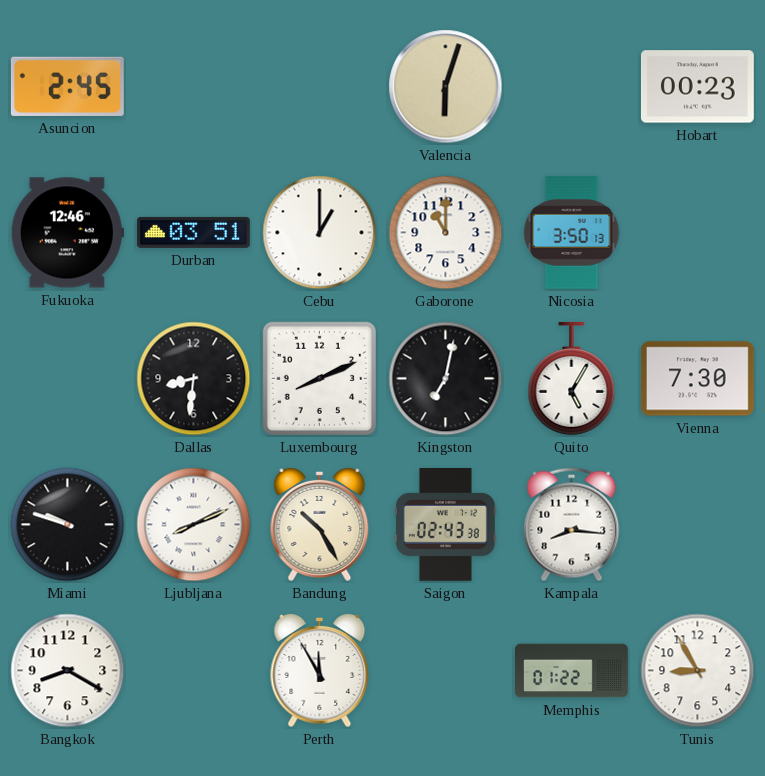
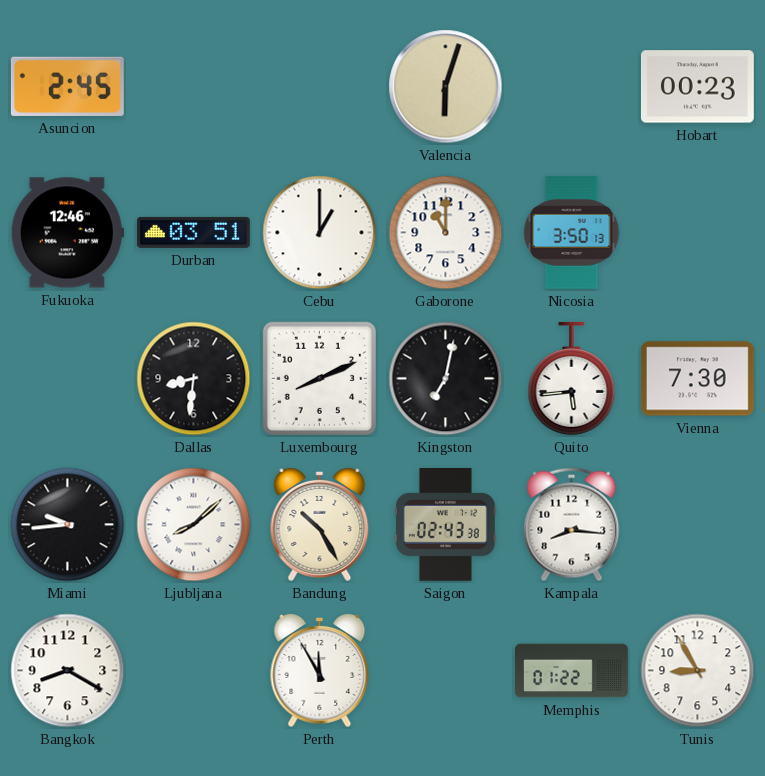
Quito: 5:05 -> 5:44 (572, 378)
Miami: 9:48 -> 9:44 (68, 525)
Ljubljana: 8:11 -> 8:08 (194, 525)
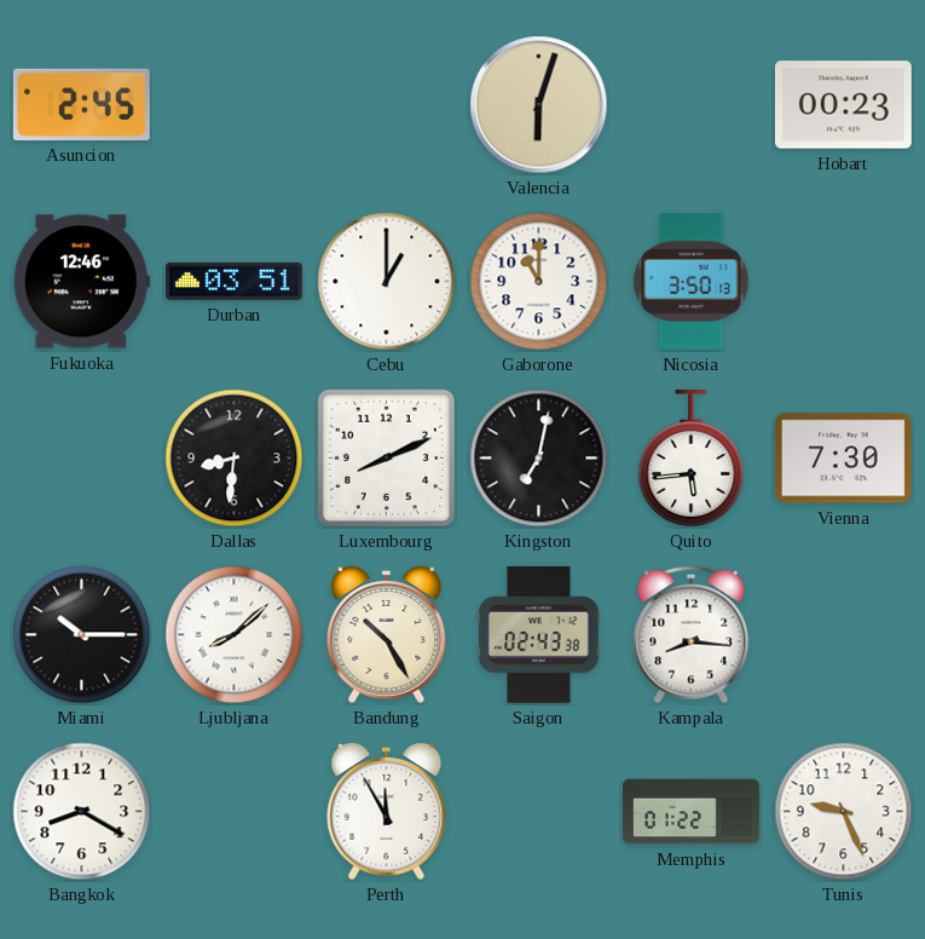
Miami: 9:44 -> 10:15 (82, 635)
Tunis: 8:55 -> 9:26 (844, 812)
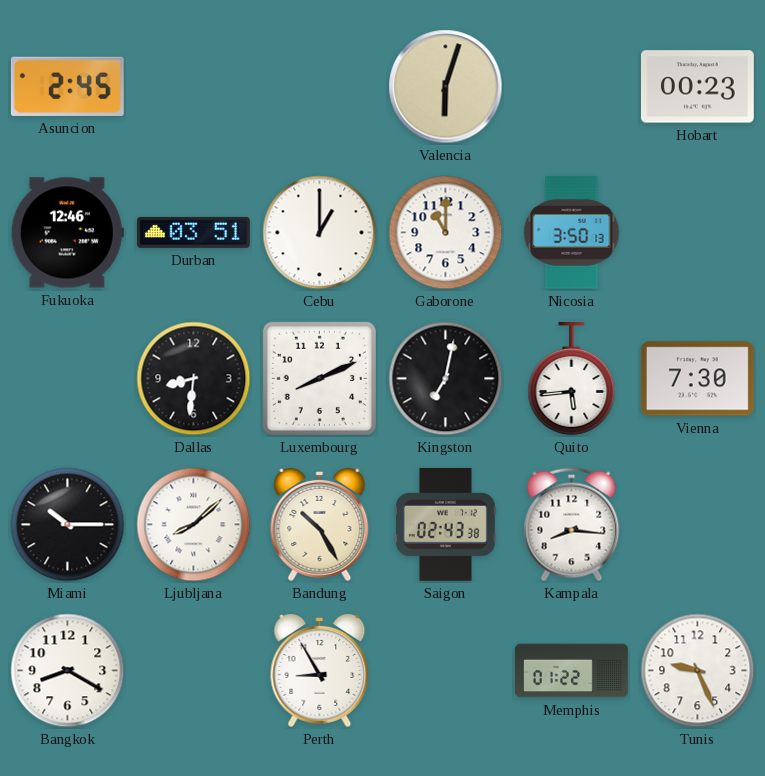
Perth: 11:55 -> 8:55 (320, 670)
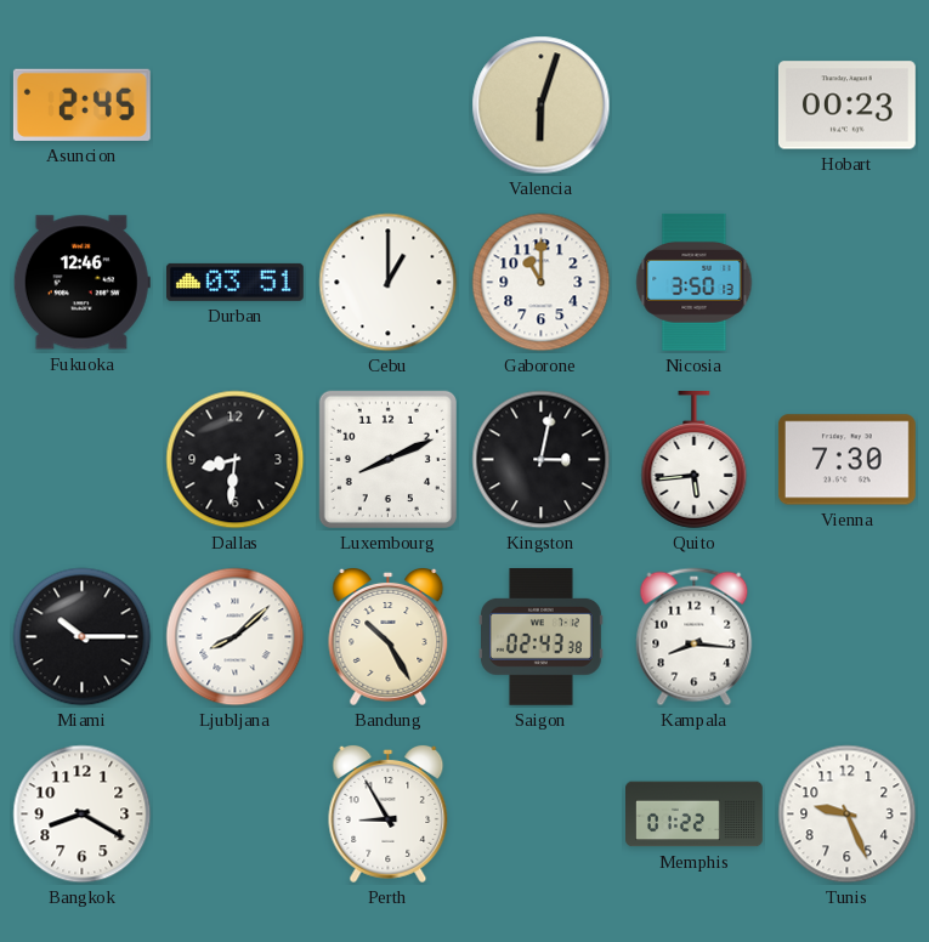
Kingston: 7:02 -> 3:02 (542, 460)
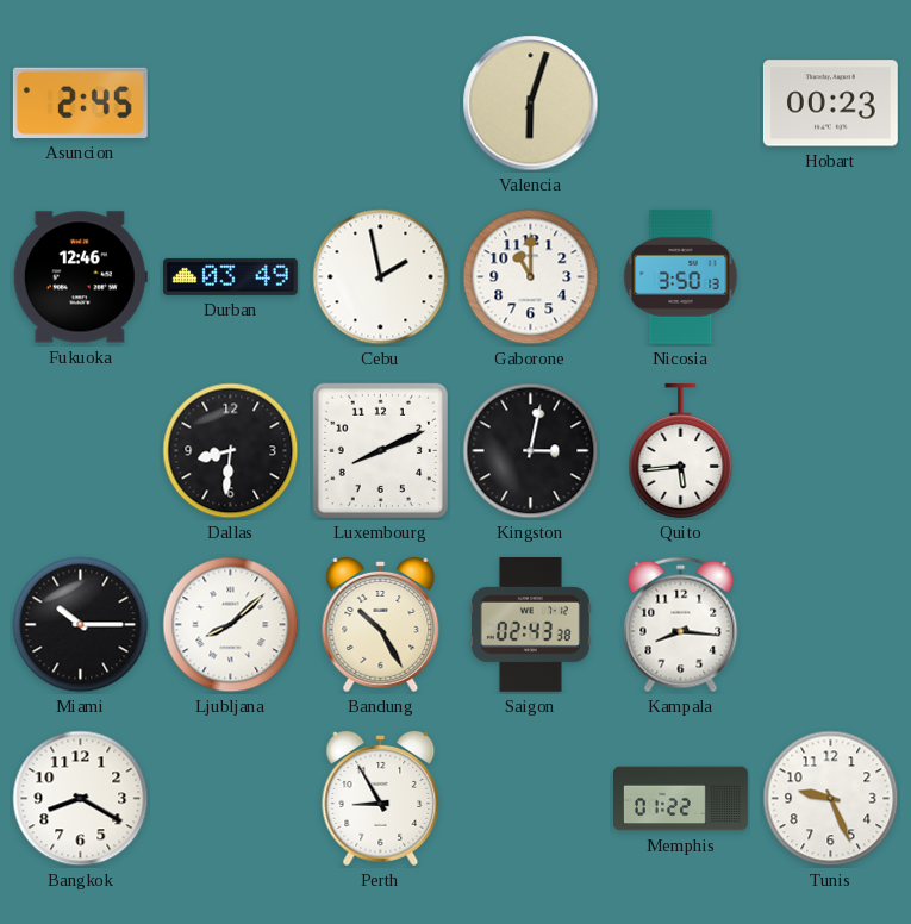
Durban: 03:51 -> 03:49 (230, 276)
Cebu: 1:00 -> 1:58 (381, 277)
Vienna: 7:30 -> none (846, 460)
